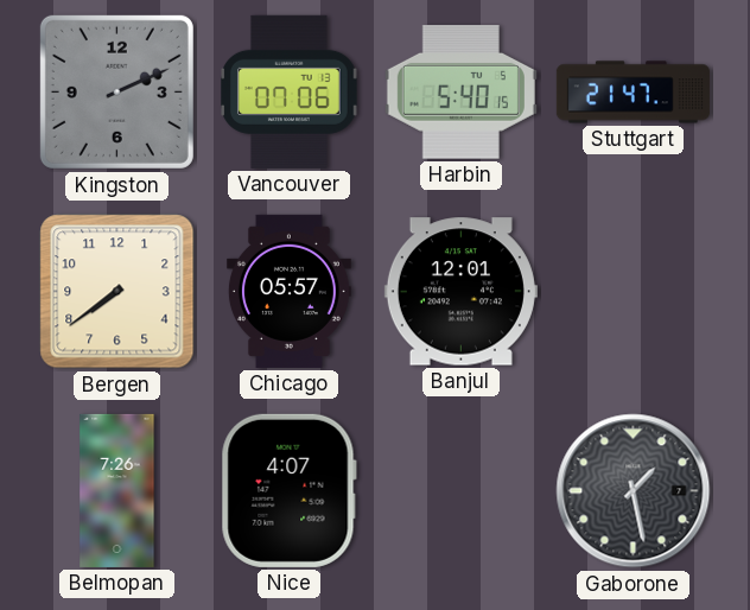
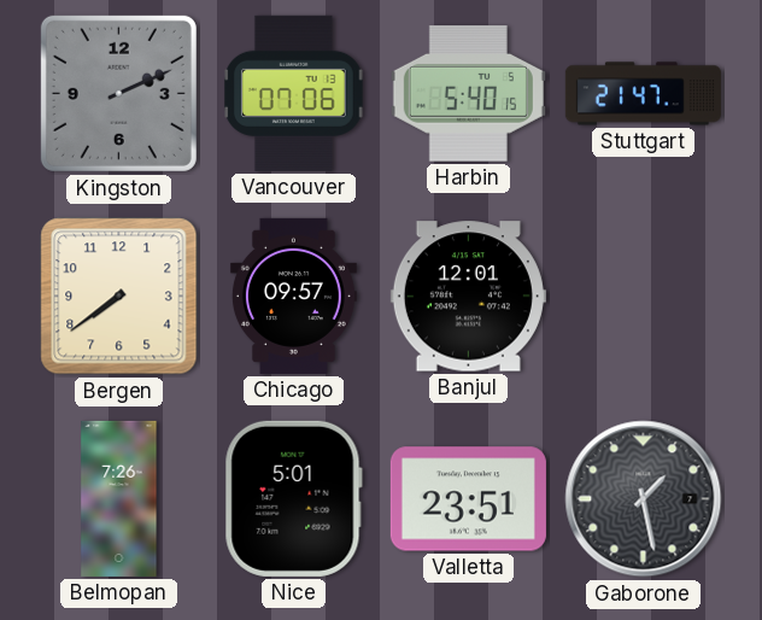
Chicago: 05:57 -> 09:57 (293, 296)
Nice: 4:07 -> 5:01 (293, 498)
Valletta: none -> 23:51 (468, 499)
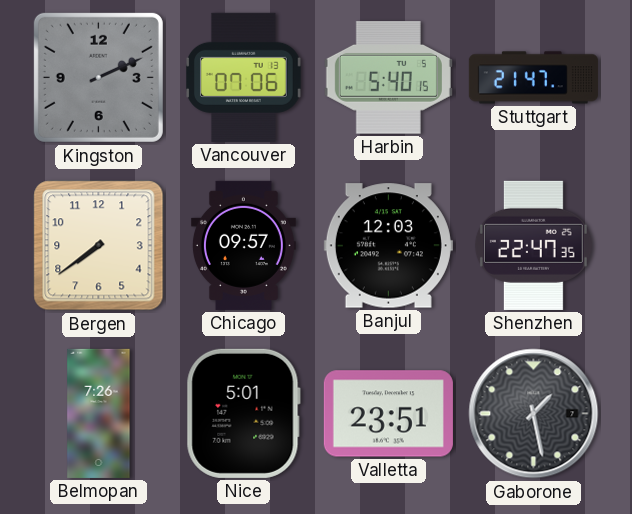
Banjul: 12:01 -> 12:03 (388, 246)
Shenzhen: none -> 22:47 (533, 245)
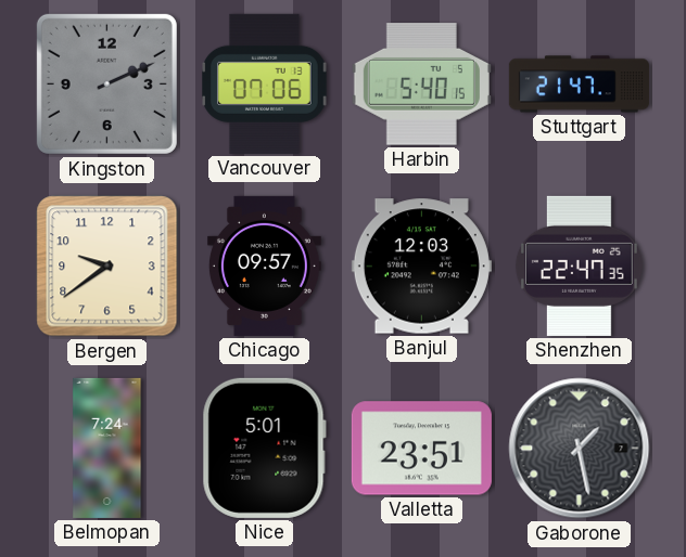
Bergen: 7:39 -> 9:39 (107, 267)
Belmopan: 7:26 -> 7:24 (107, 448)
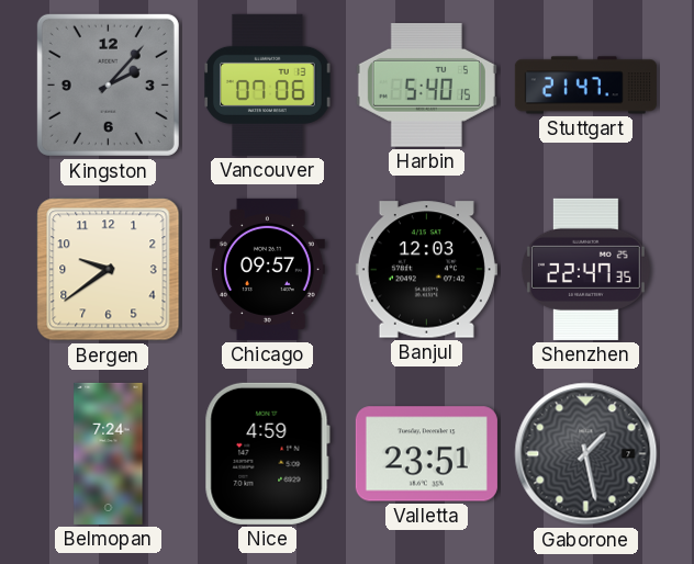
Kingston: 2:11 -> 2:07 (108, 84)
Nice: 5:01 -> 4:59 (267, 453)
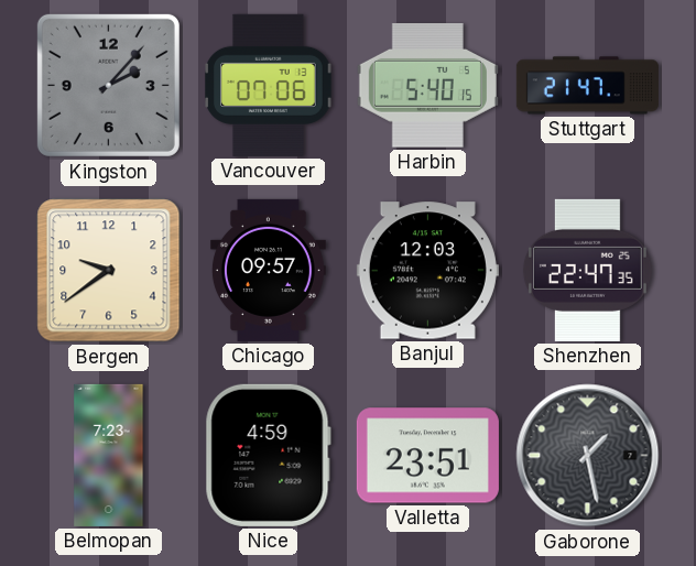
Belmopan: 7:24 -> 7:23 (109, 455)
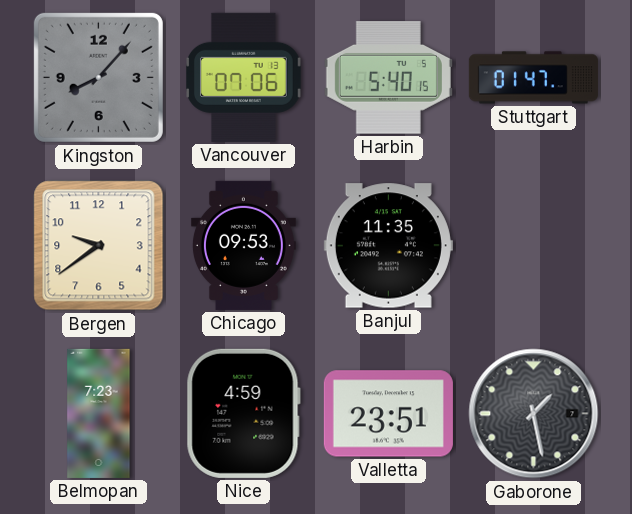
Kingston: 2:07 -> 8:07 (98, 77)
Stuttgart: 21:47 -> 01:47 (533, 78)
Chicago: 09:57 -> 09:53 (243, 245)
Banjul: 12:03 -> 11:35 (388, 246)
Shenzhen: 22:47 -> none (587, 270)
